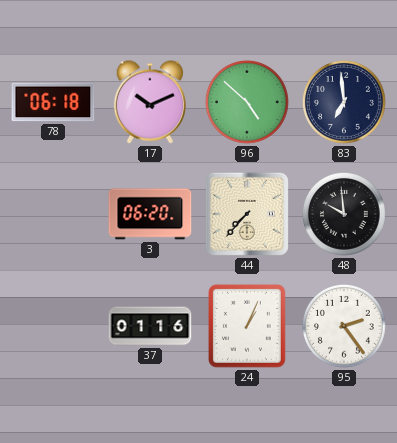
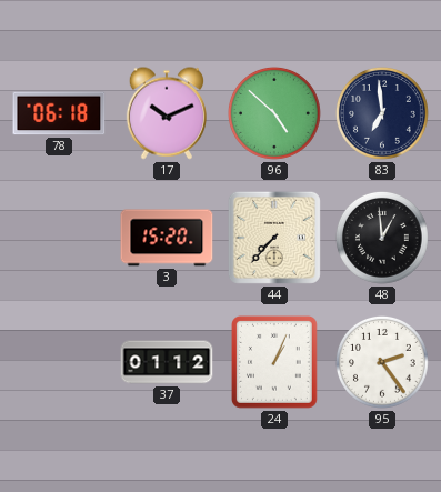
3: 06:20 -> 15:20 (167, 238)
48: 9:59 -> 12:59 (382, 238)
37: 01:16 -> 01:12 (167, 362)
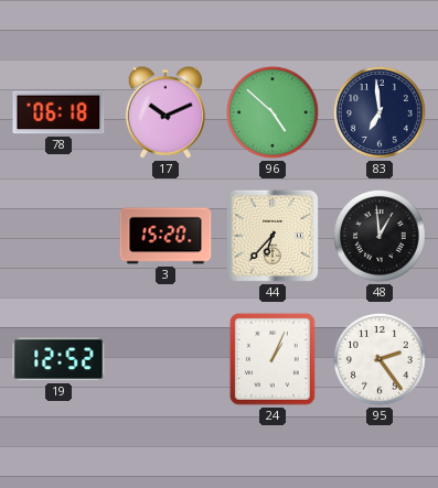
44: 7:37 -> 6:37 (273, 236)
19: none -> 12:52 (58, 359)
37: 01:12 -> none (167, 362)
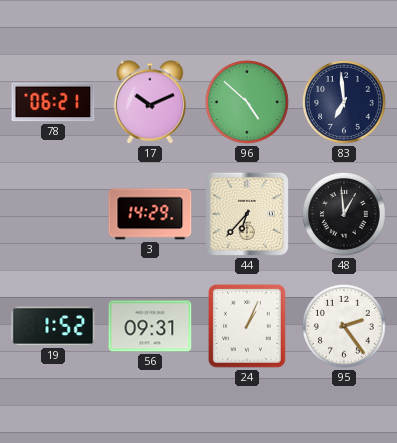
78: 06:18 -> 06:21 (53, 102)
3: 15:20 -> 14:29 (150, 214)
19: 12:52 -> 1:52 (53, 326)
56: none -> 09:31 (150, 326)
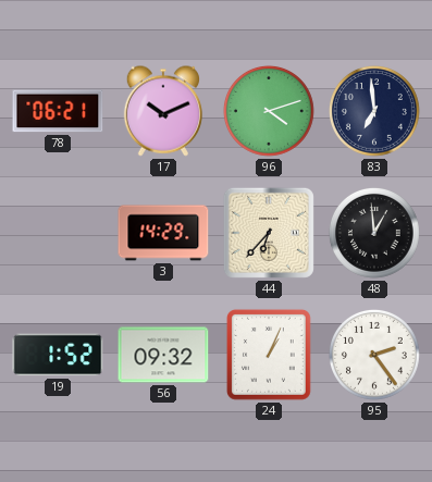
96: 4:52 -> 4:12 (269, 111)
56: 09:31 -> 09:32 (163, 355)
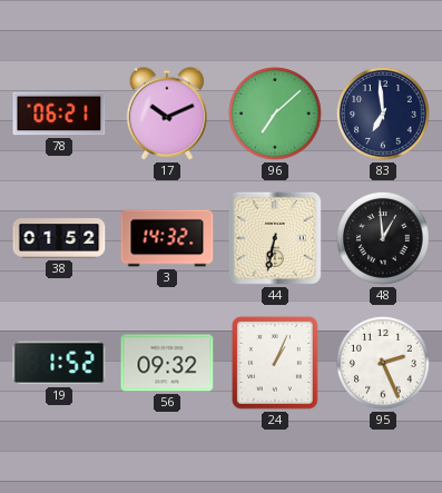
96: 4:12 -> 7:08 (275, 114)
38: none -> 01:52 (59, 238)
3: 14:29 -> 14:32 (167, 238)
44: 6:37 -> 6:32 (275, 238)
95: 2:24 -> 2:26 (383, 363)
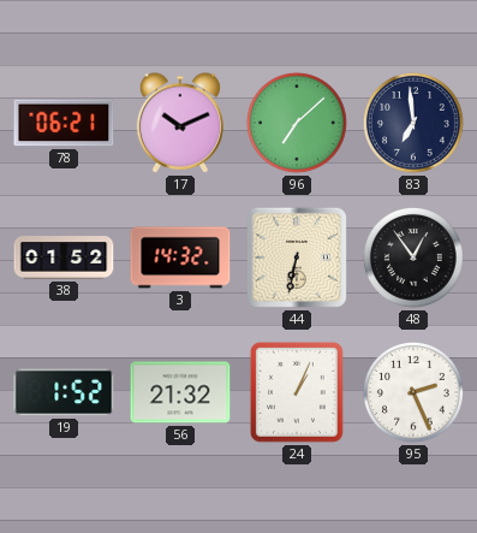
48: 12:59 -> 12:54 (413, 257)
56: 09:32 -> 21:32 (180, 392)
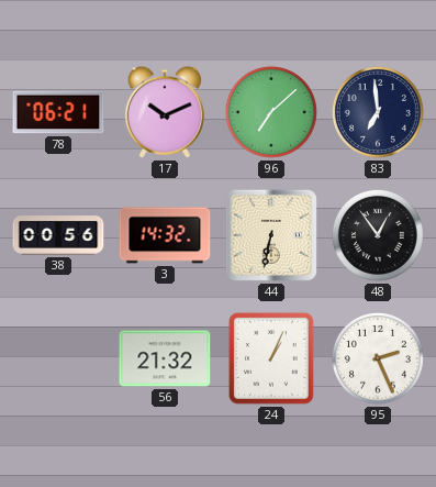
38: 01:52 -> 00:56 (58, 235)
19: 1:52 -> none (64, 392)
